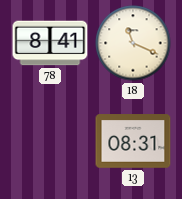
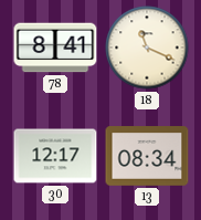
30: none -> 12:17 (55, 156)
13: 08:31 -> 08:34 (147, 156)
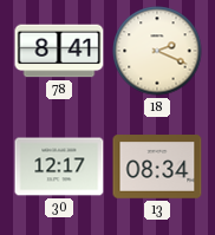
18: 11:19 -> 2:19 (157, 51)
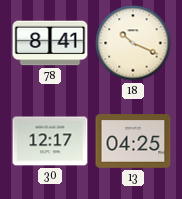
18: 2:19 -> 10:19 (133, 43)
13: 08:34 -> 04:25 (133, 141)
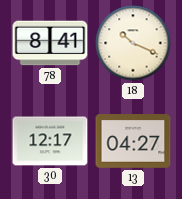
13: 04:25 -> 04:27 (133, 141)
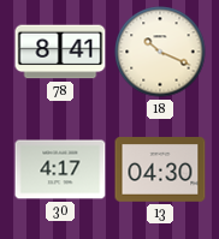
30: 12:17 -> 4:17 (60, 169)
13: 04:27 -> 04:30 (160, 169)
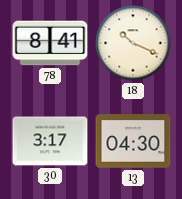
30: 4:17 -> 3:17 (50, 141)
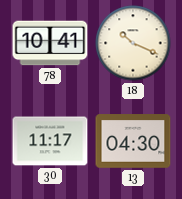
78: 8:41 -> 10:41 (50, 43)
30: 3:17 -> 11:17 (50, 141)
